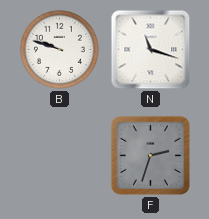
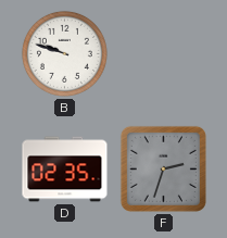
N: 11:18 -> none (151, 50)
D: none -> 02:35 (65, 170)
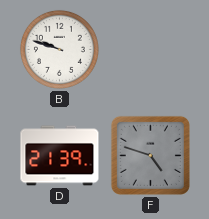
D: 02:35 -> 21:39 (60, 156)
F: 2:33 -> 4:48 (150, 155)
